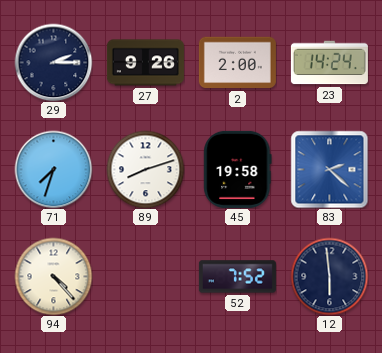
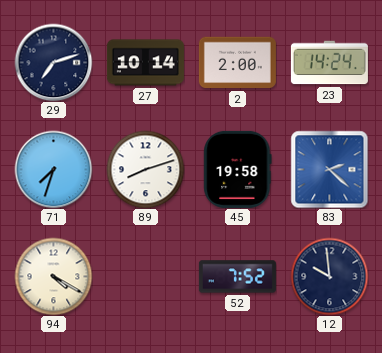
29: 2:15 -> 7:12 (53, 62)
27: 9:26 -> 10:14 (145, 63)
94: 4:23 -> 4:20 (53, 276)
12: 5:59 -> 9:59 (329, 276)
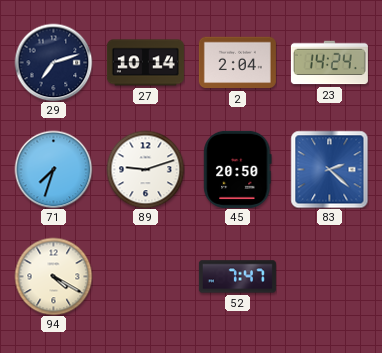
2: 2:00 -> 2:04 (237, 63)
89: 8:12 -> 9:12 (145, 169)
45: 19:58 -> 20:50 (238, 169)
52: 7:52 -> 7:47 (237, 277)
12: 9:59 -> none (329, 276)
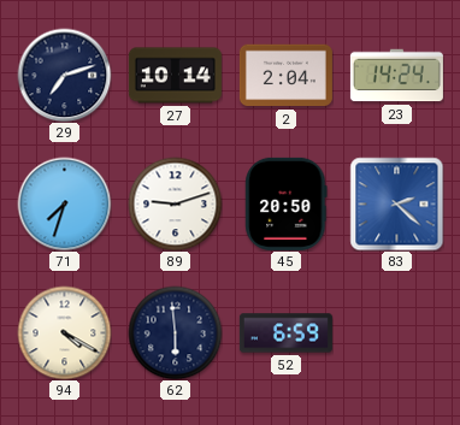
62: none -> 5:59 (175, 332)
52: 7:47 -> 6:59 (285, 333)
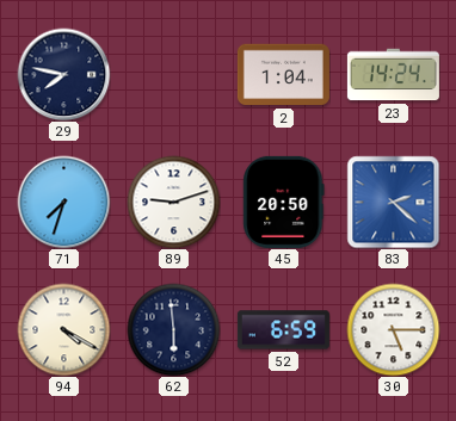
29: 7:12 -> 7:47 (63, 74)
27: 10:14 -> none (175, 76)
2: 2:04 -> 1:04 (283, 75)
30: none -> 5:15 (393, 329)
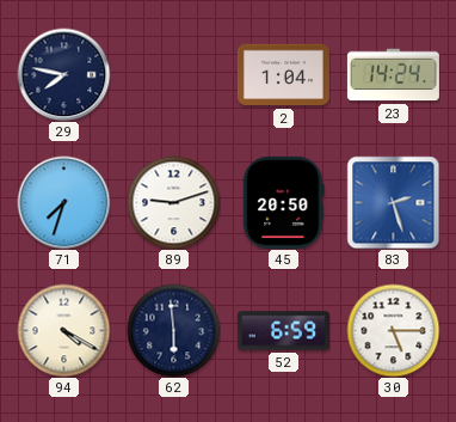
83: 2:22 -> 2:27 (393, 202)
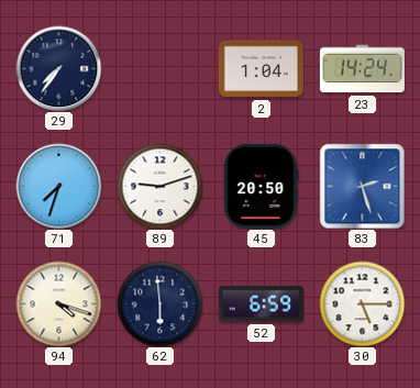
29: 7:47 -> 7:36 (58, 68)
94: 4:20 -> 4:18 (58, 303)
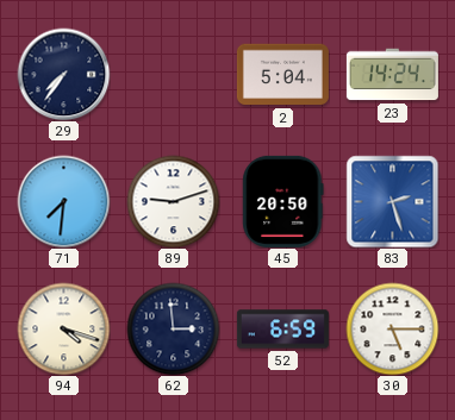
2: 1:04 -> 5:04 (282, 75)
71: 7:33 -> 7:31 (63, 201)
62: 5:59 -> 2:59 (173, 328)
